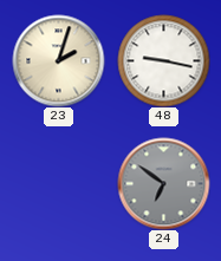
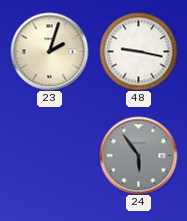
24: 6:51 -> 5:54 (138, 155)
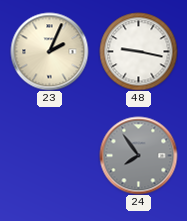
23: 2:03 -> 2:04 (49, 51)
24: 5:54 -> 7:54 (138, 155)
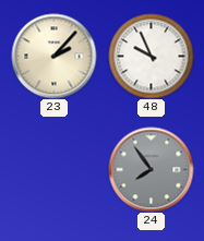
23: 2:04 -> 2:07 (53, 56)
48: 9:17 -> 9:56 (151, 56)
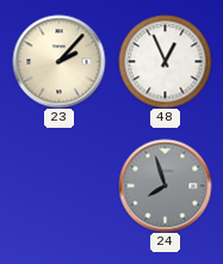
48: 9:56 -> 12:56 (165, 61)
24: 7:54 -> 7:57 (165, 185)
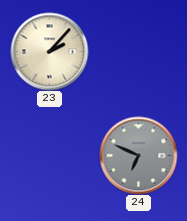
48: 12:56 -> none (165, 61)
24: 7:57 -> 6:49 (138, 155)
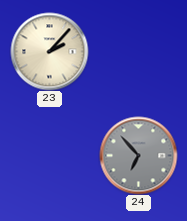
24: 6:49 -> 6:53 (138, 155)
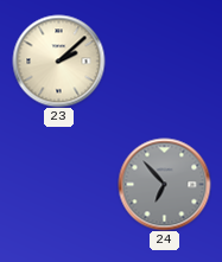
23: 2:07 -> 2:08 (58, 60)
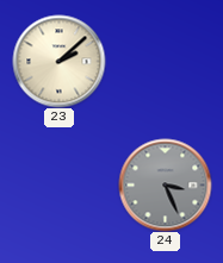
24: 6:53 -> 3:26 (165, 184)
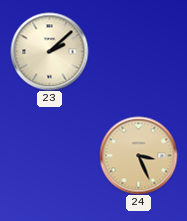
24 dial: grey -> champagne (138, 155)
